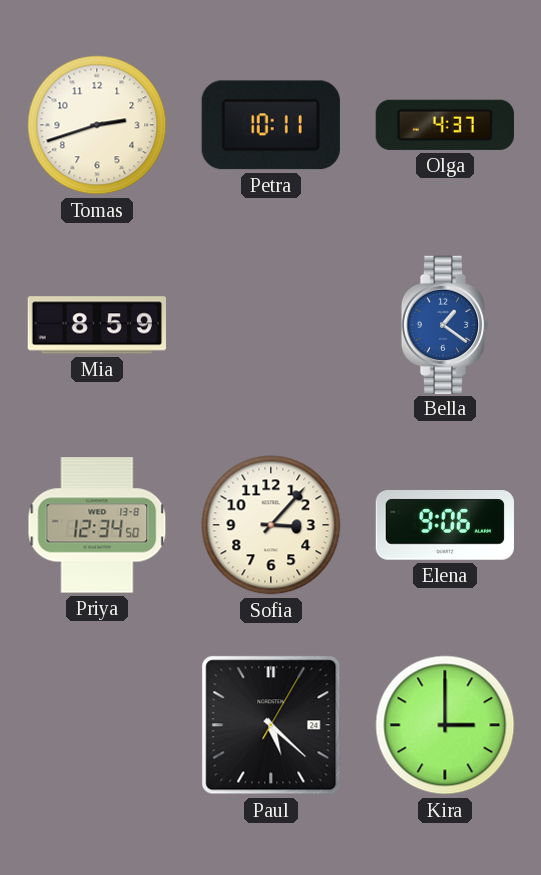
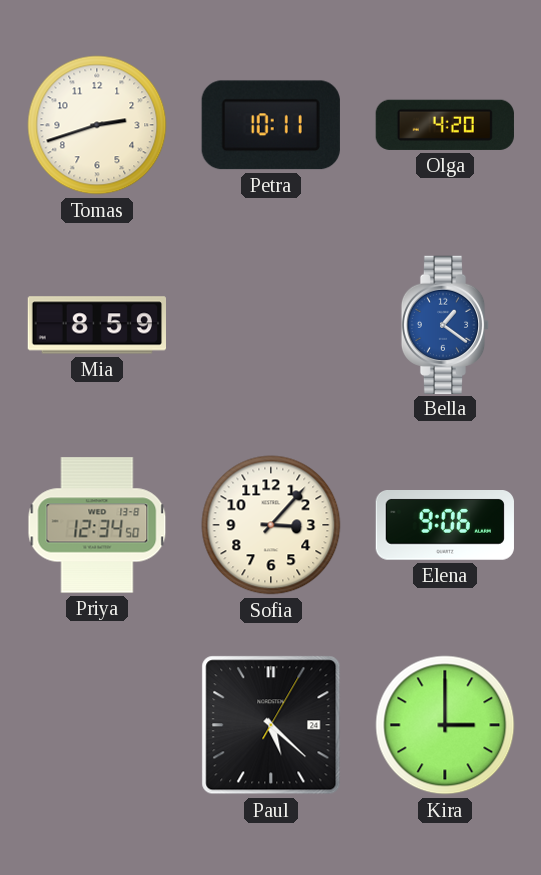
Olga: 4:37 -> 4:20 (445, 125)
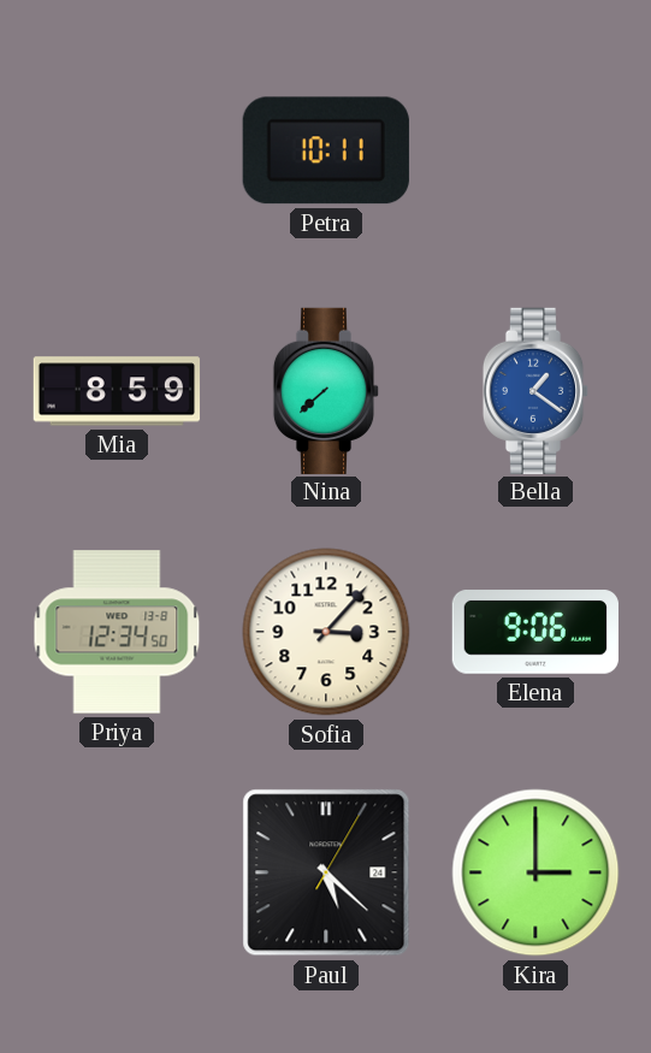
Tomas: 2:42 -> none (97, 125)
Olga: 4:20 -> none (445, 125)
Nina: none -> 7:38 (326, 390)
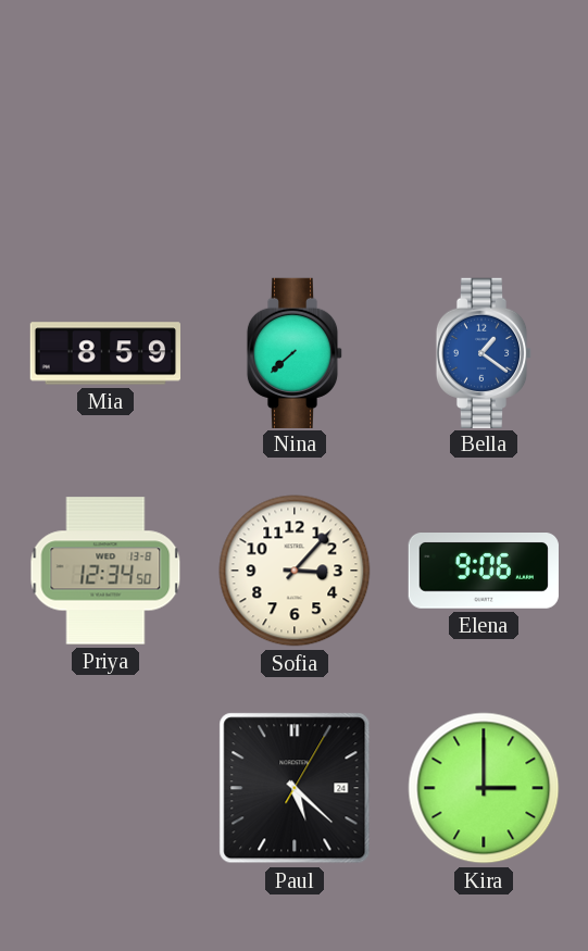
Petra: 10:11 -> none (326, 150)
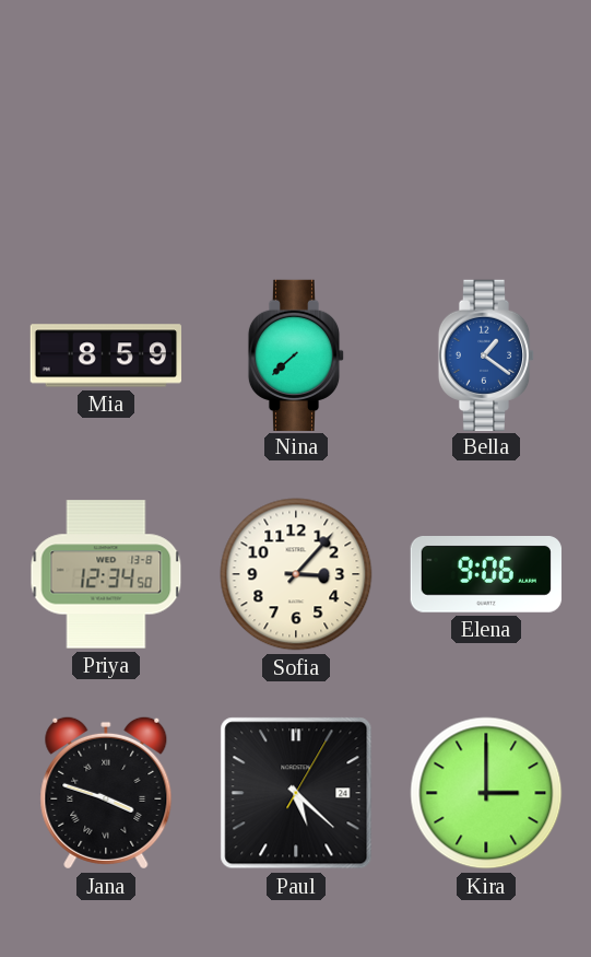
Jana: none -> 3:48 (106, 793)
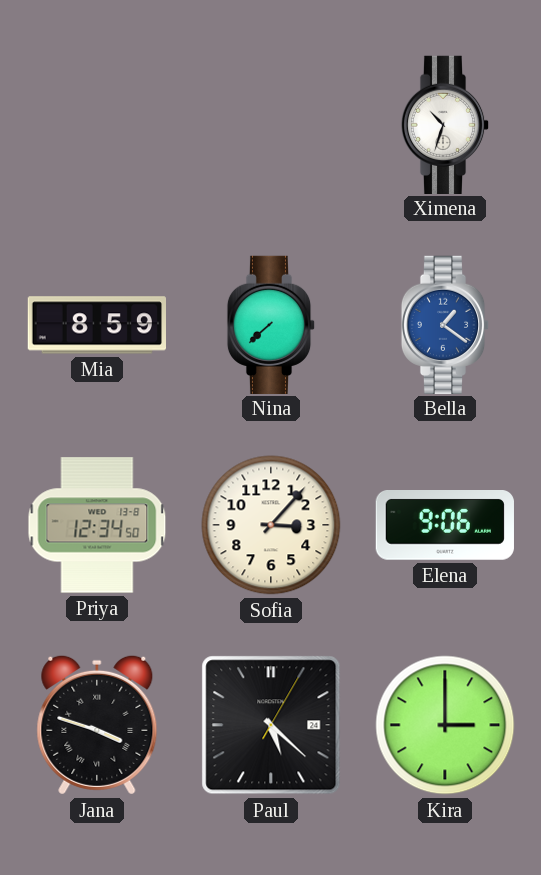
Ximena: none -> 10:33 (445, 124)
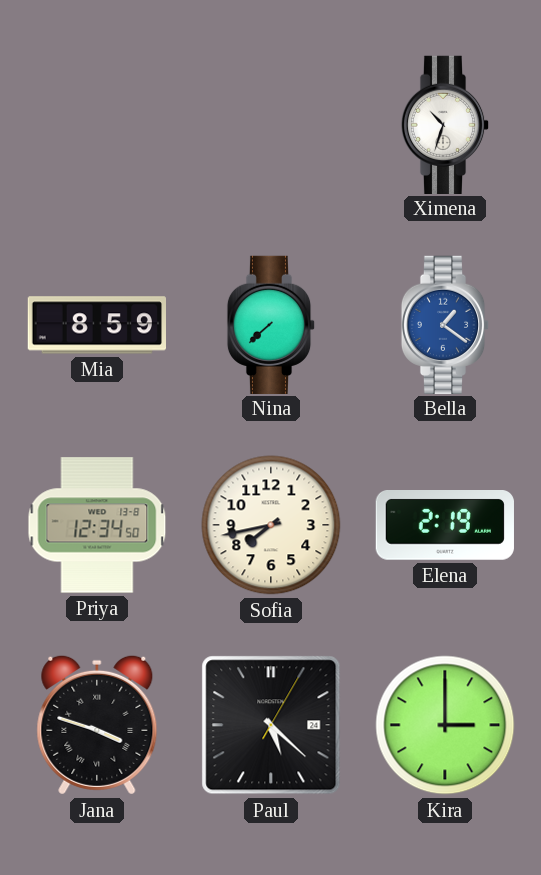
Sofia: 3:07 -> 7:43 (271, 525)
Elena: 9:06 -> 2:19 (445, 526)
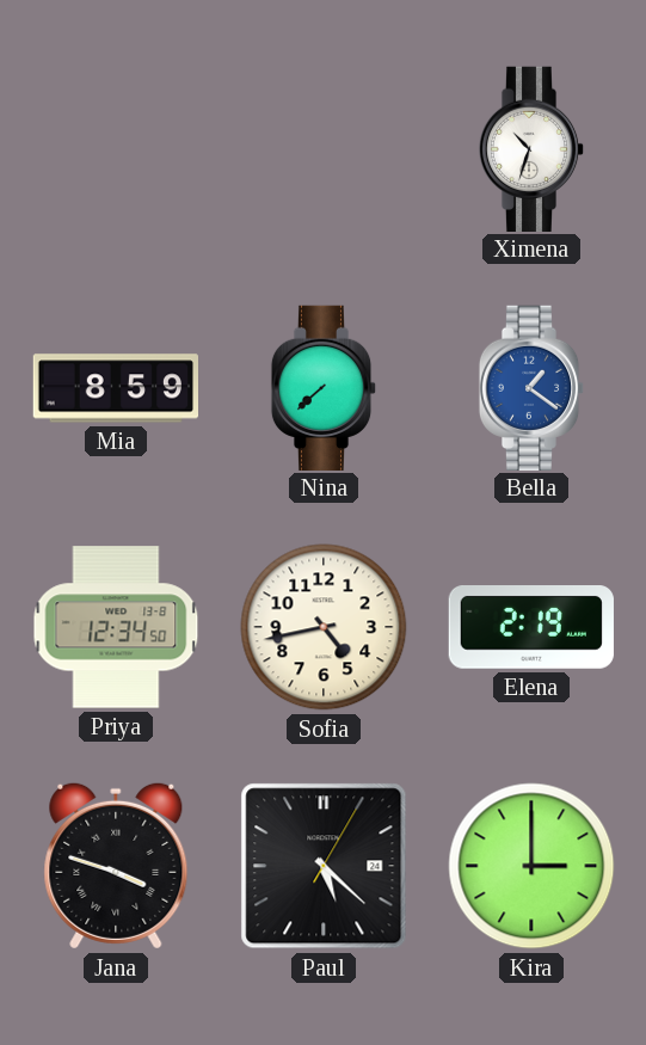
Sofia: 7:43 -> 4:43 (324, 627)
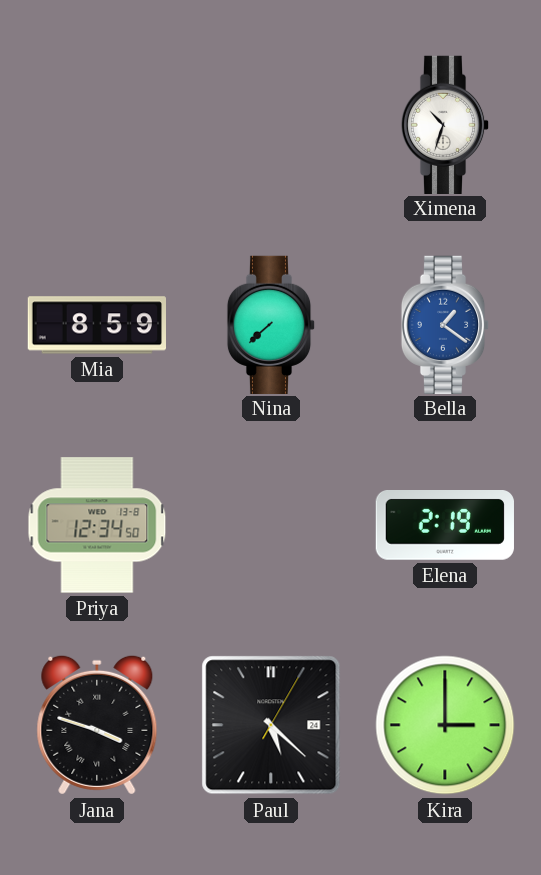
Sofia: 4:43 -> none (324, 627)
